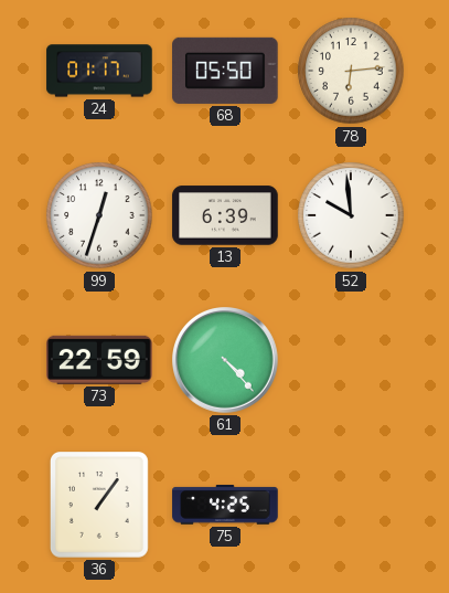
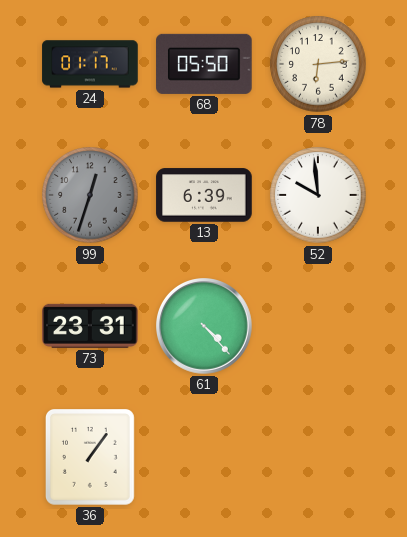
99 dial: white -> grey (90, 195)
73: 22:59 -> 23:31 (90, 326)
75: 4:25 -> none (225, 505)
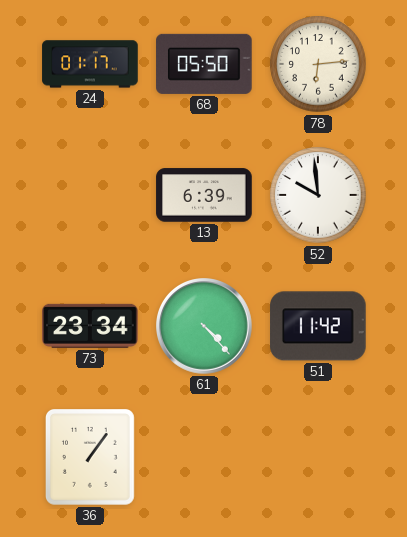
99: 12:33 -> none (90, 195)
73: 23:31 -> 23:34 (90, 326)
51: none -> 11:42 (318, 326)
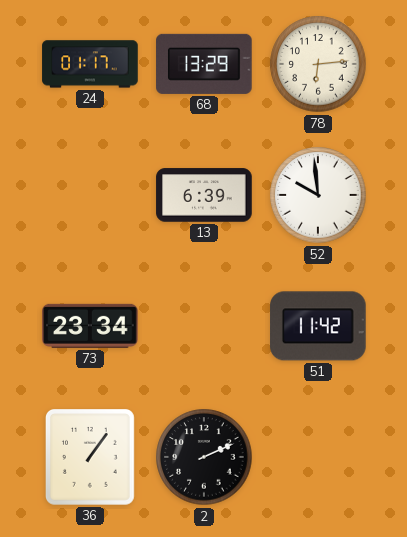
68: 05:50 -> 13:29 (204, 64)
61: 4:23 -> none (205, 327)
2: none -> 2:11 (204, 457)
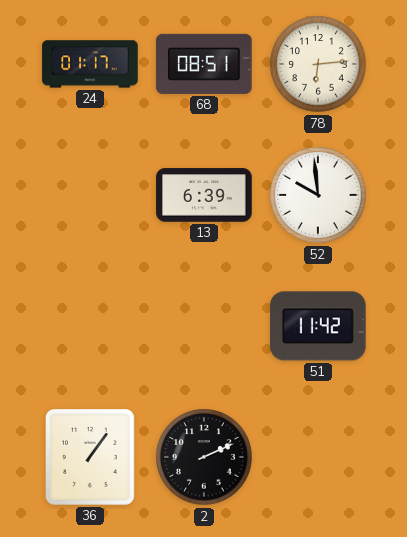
68: 13:29 -> 08:51 (204, 64)
73: 23:34 -> none (90, 326)
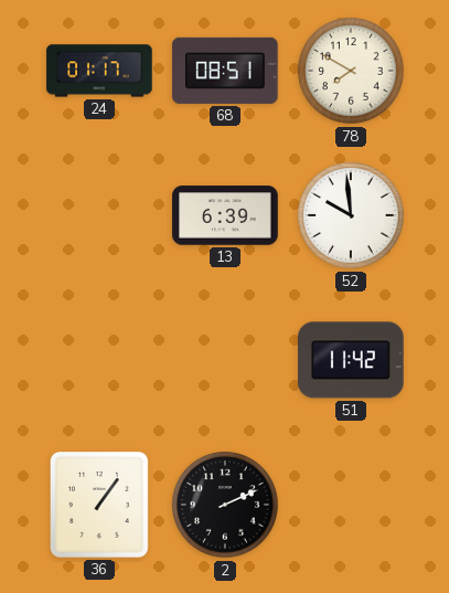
78: 6:14 -> 7:50 (351, 71)
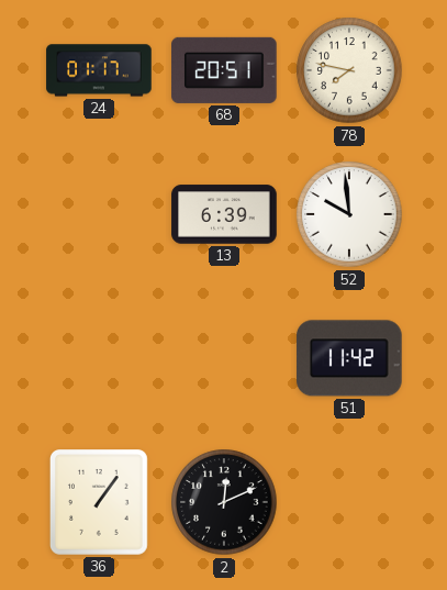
68: 08:51 -> 20:51 (224, 70)
78: 7:50 -> 7:47 (349, 70)
2: 2:11 -> 12:11 (224, 502)
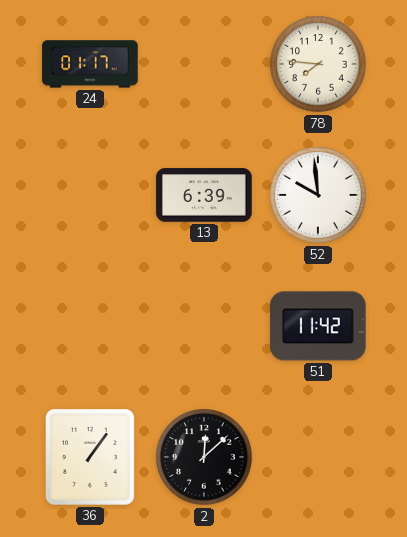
68: 20:51 -> none (224, 70)
78: 7:47 -> 7:46 (318, 64)
2: 12:11 -> 12:08 (204, 457)
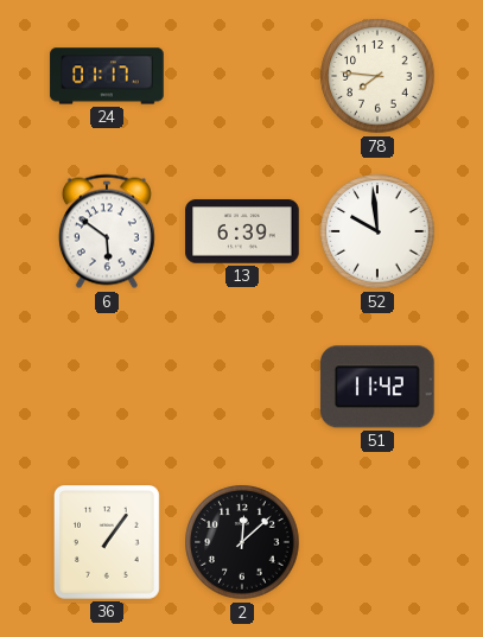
6: none -> 5:51 (107, 231)
